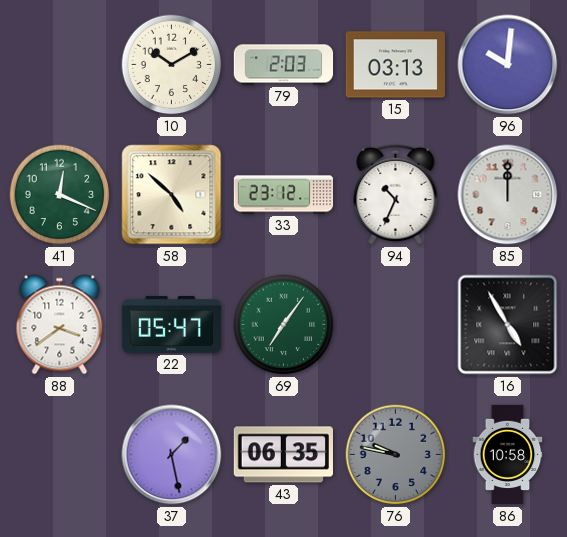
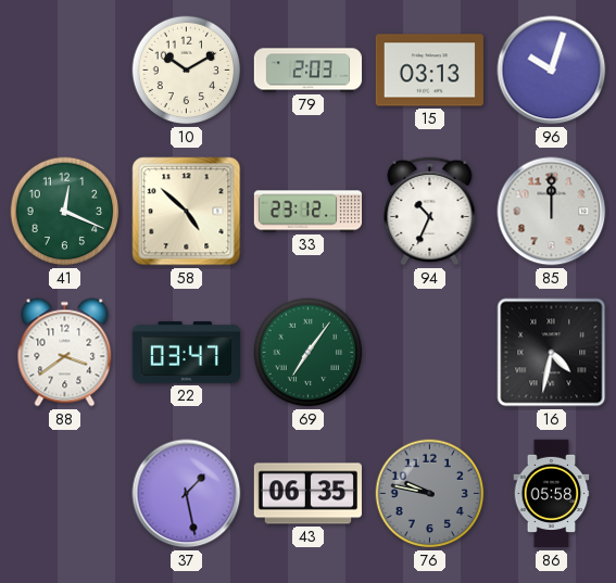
96: 10:01 -> 10:03 (552, 71)
22: 05:47 -> 03:47 (186, 352)
16: 4:55 -> 4:32 (552, 353)
86: 10:58 -> 05:58 (552, 494)
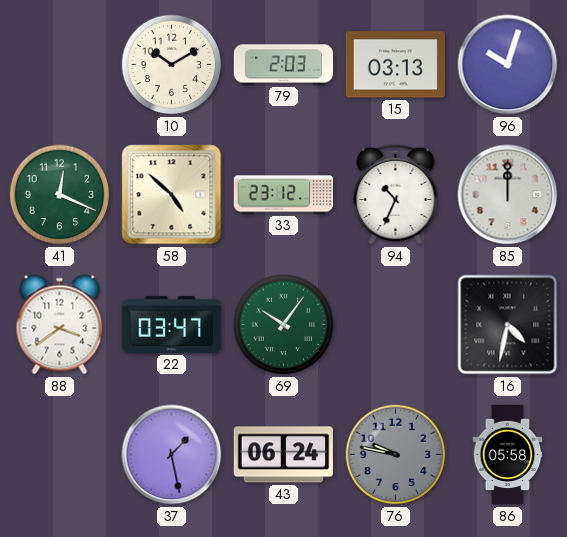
69: 7:06 -> 10:06 (284, 325)
43: 06:35 -> 06:24 (283, 455)
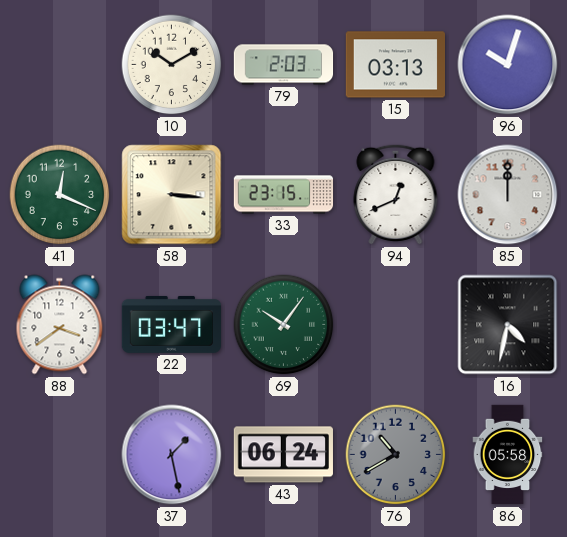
58: 4:52 -> 3:16 (172, 195)
33: 23:12 -> 23:15 (284, 195)
94: 10:34 -> 12:41 (396, 194)
76: 9:47 -> 10:40 (396, 455)
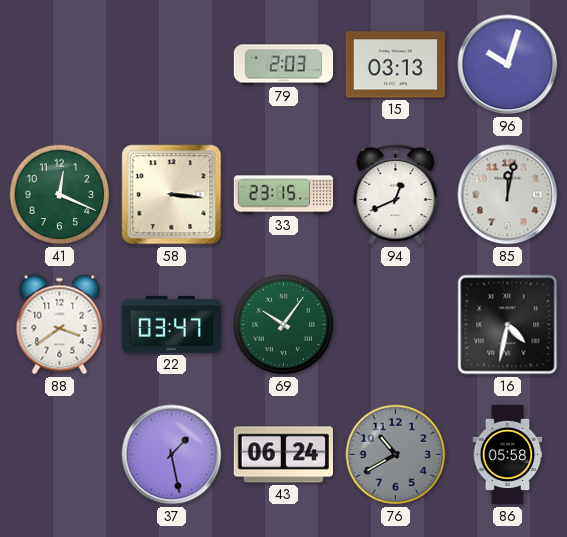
10: 10:10 -> none (172, 65)
85: 12:00 -> 12:02 (508, 195)
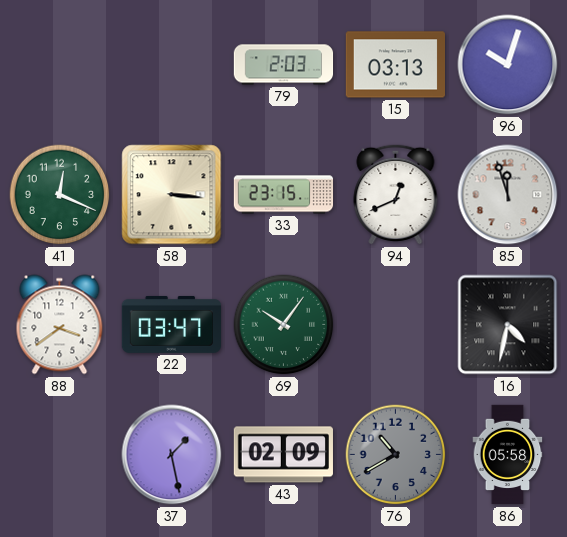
85: 12:02 -> 11:57 (508, 195)
43: 06:24 -> 02:09 (283, 455)
